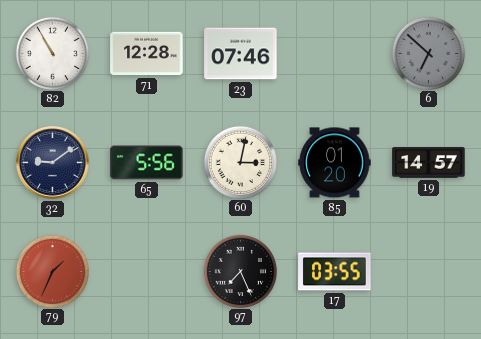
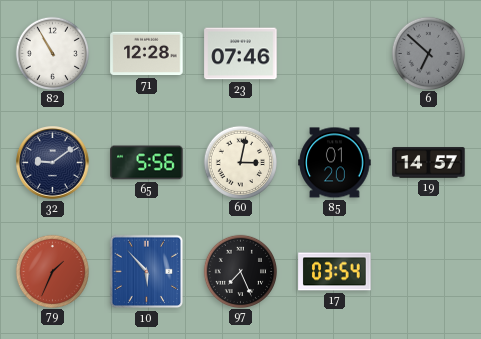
10: none -> 5:53 (147, 272)
17: 03:55 -> 03:54 (335, 272)
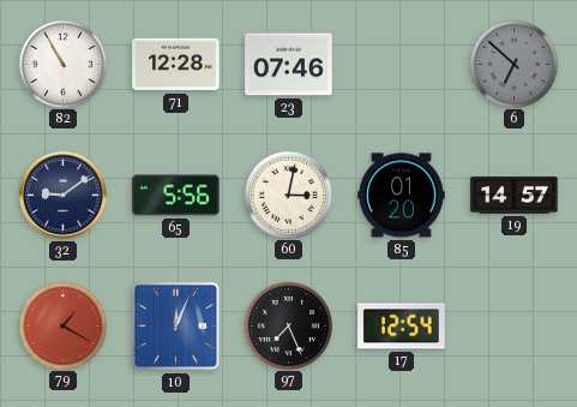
79: 1:34 -> 1:20 (62, 325)
10: 5:53 -> 12:04 (176, 327)
17: 03:54 -> 12:54 (402, 327)
